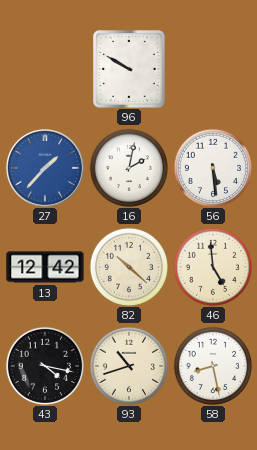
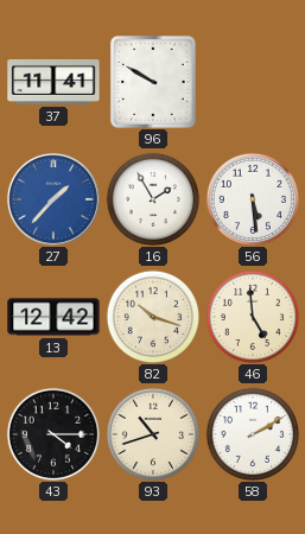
37: none -> 11:41 (53, 82)
16: 2:02 -> 1:55 (152, 198)
82: 10:22 -> 10:18 (152, 316)
43: 4:17 -> 4:15 (52, 433)
58: 8:28 -> 2:10 (252, 433)
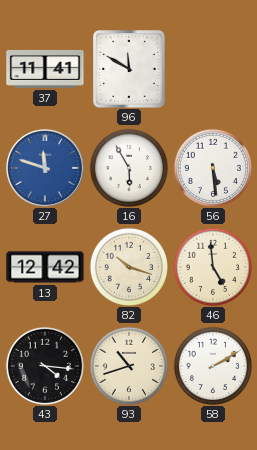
96: 9:50 -> 11:50 (129, 69)
27: 1:37 -> 11:48 (45, 168)
16: 1:55 -> 5:55 (128, 167)
43: 4:15 -> 4:16 (44, 365)
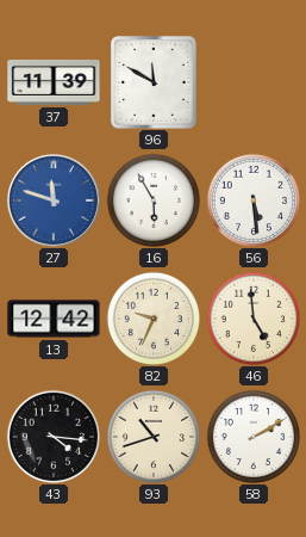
37: 11:41 -> 11:39 (54, 82)
82: 10:18 -> 9:34 (152, 317)
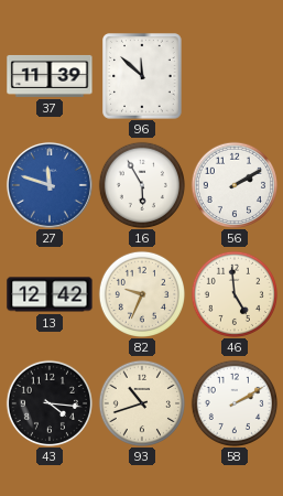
96: 11:50 -> 11:52 (142, 76)
56: 5:29 -> 2:10 (233, 184)
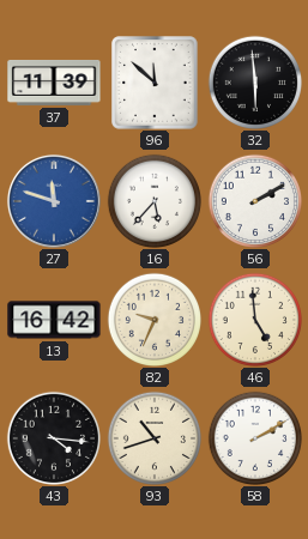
32: none -> 5:59 (254, 81)
16: 5:55 -> 5:37 (153, 200)
13: 12:42 -> 16:42 (54, 320)
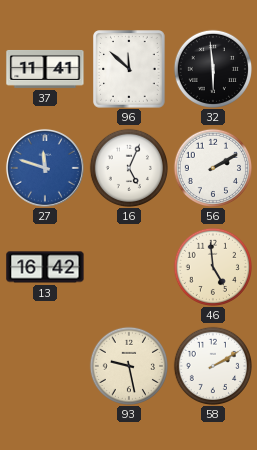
37: 11:39 -> 11:41 (45, 69)
16: 5:37 -> 5:04 (128, 167)
82: 9:34 -> none (153, 319)
43: 4:16 -> none (53, 437)
93: 10:42 -> 9:28 (128, 365)
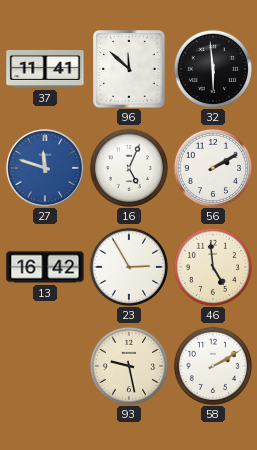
23: none -> 2:55 (128, 266)
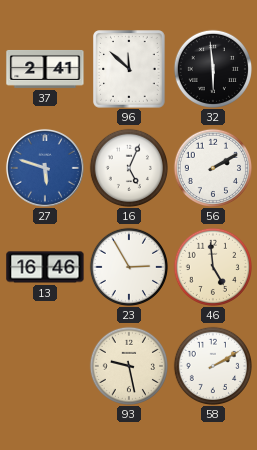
37: 11:41 -> 2:41 (45, 69)
27: 11:48 -> 5:48 (45, 168)
13: 16:42 -> 16:46 (45, 267)
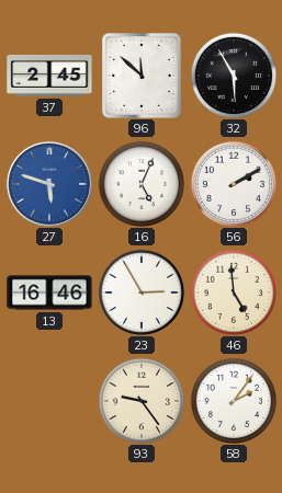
37: 2:41 -> 2:45 (49, 76)
32: 5:59 -> 5:55 (233, 74)
93: 9:28 -> 9:24 (140, 400)
58: 2:10 -> 2:06 (233, 400)
